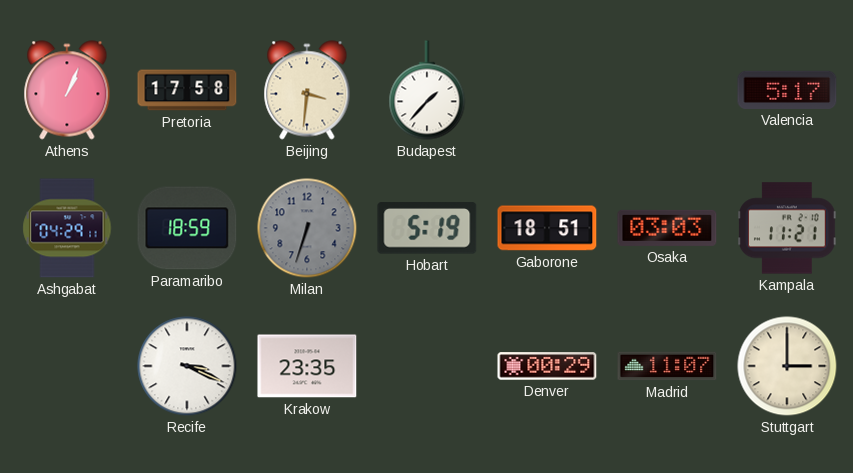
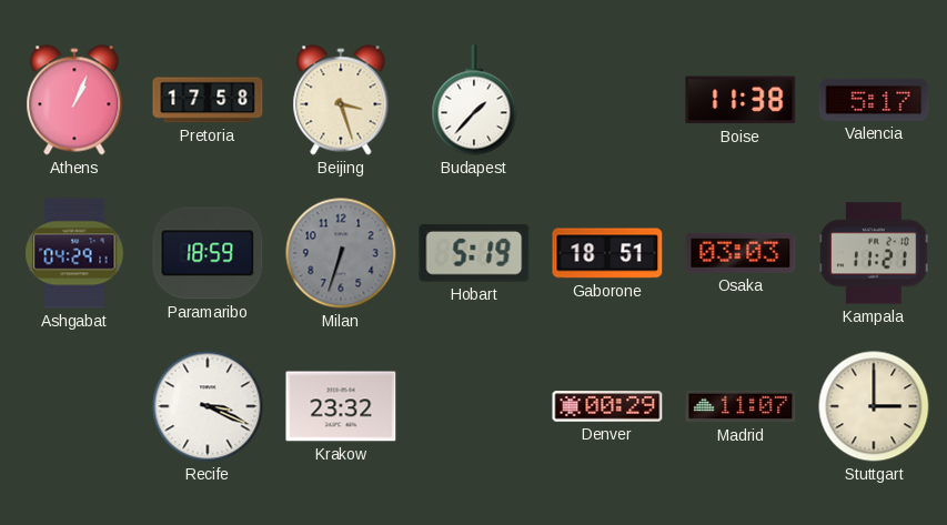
Beijing: 3:31 -> 3:27 (341, 100)
Boise: none -> 11:38 (741, 100)
Krakow: 23:35 -> 23:32 (341, 406)
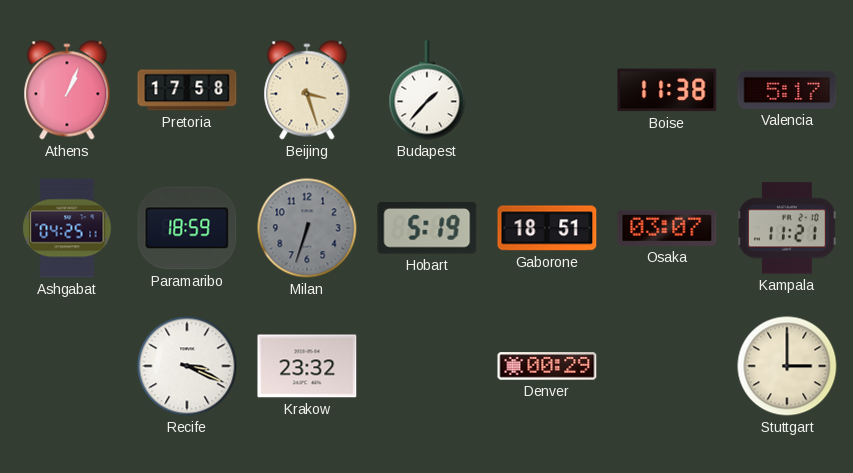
Ashgabat: 04:29 -> 04:25 (67, 228)
Osaka: 03:03 -> 03:07 (667, 228)
Madrid: 11:07 -> none (741, 406)
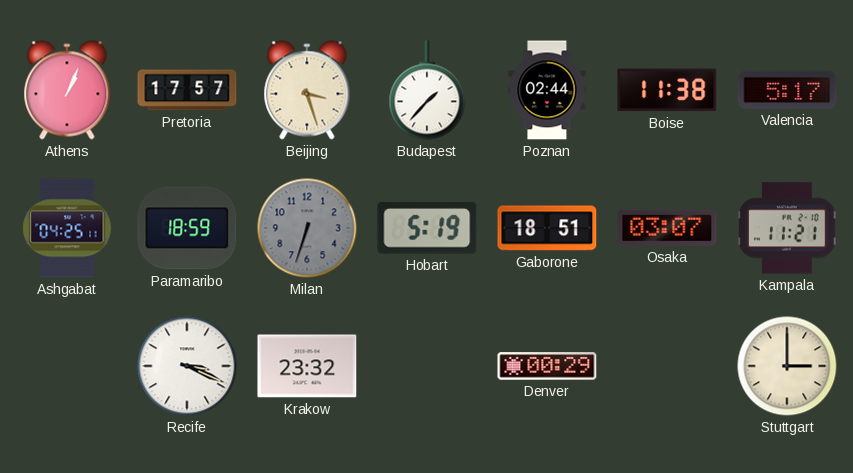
Pretoria: 17:58 -> 17:57 (187, 90)
Poznan: none -> 02:44 (547, 90)
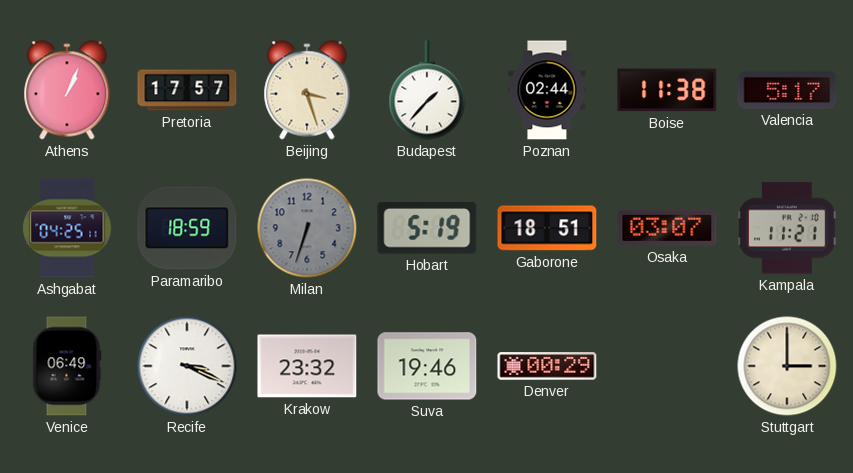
Venice: none -> 06:49 (67, 366)
Suva: none -> 19:46 (427, 366)
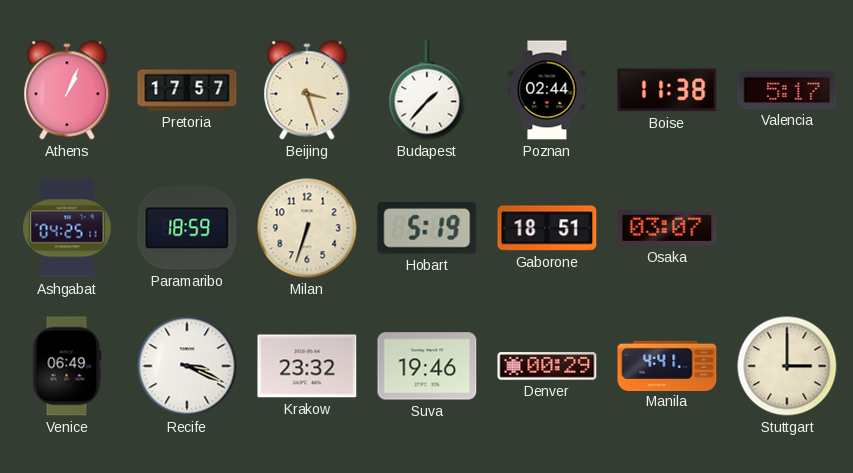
Milan dial: grey -> cream (307, 228)
Kampala: 11:21 -> none (788, 228)
Manila: none -> 4:41 (667, 365)
